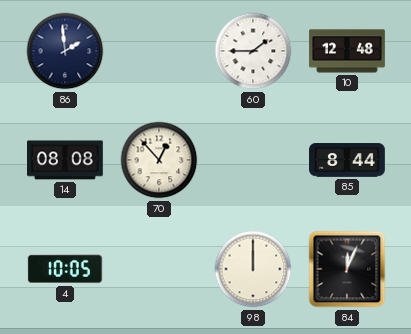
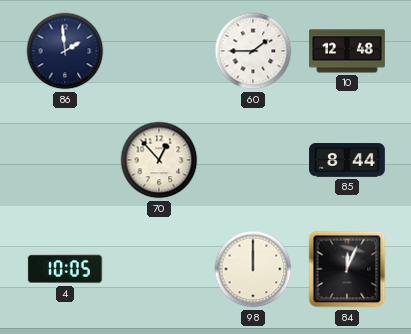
14: 08:08 -> none (66, 160)
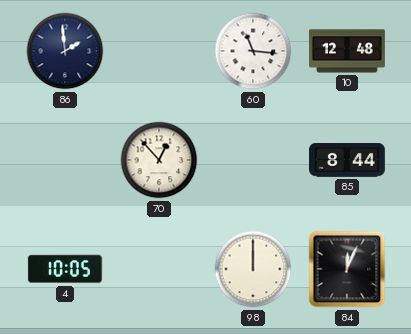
60: 1:45 -> 11:16 (253, 51)
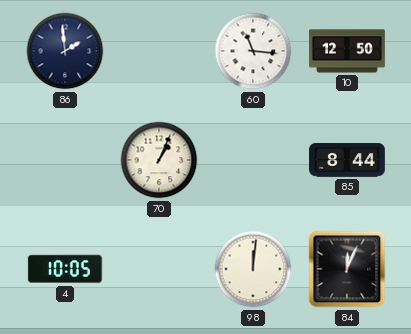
10: 12:48 -> 12:50 (347, 51)
70: 12:53 -> 1:04 (159, 160)
98: 12:00 -> 12:01 (253, 269)
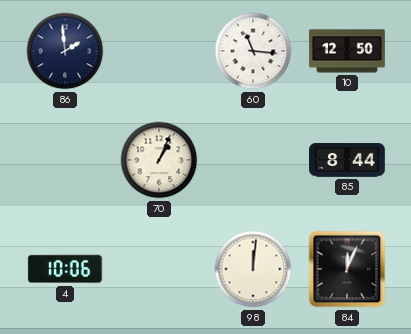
4: 10:05 -> 10:06 (65, 269)
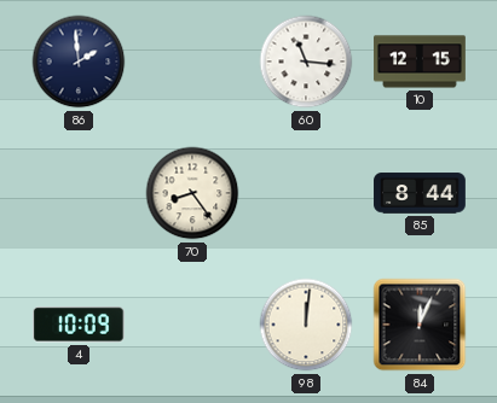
10: 12:50 -> 12:15 (420, 62)
70: 1:04 -> 8:24 (192, 193)
4: 10:06 -> 10:09 (79, 325)
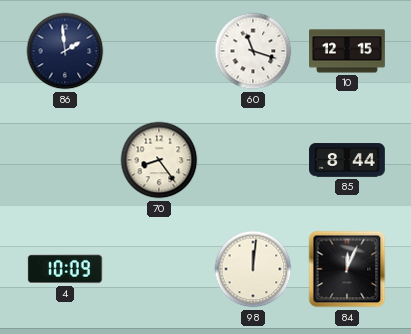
60: 11:16 -> 11:18 (253, 51)
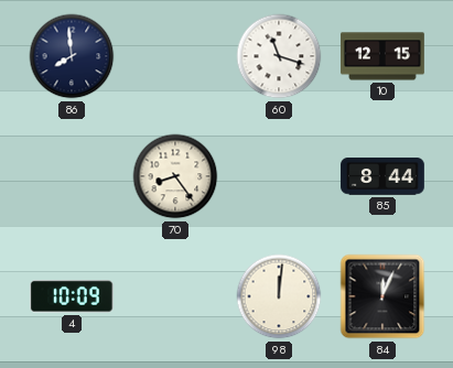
86: 1:59 -> 7:59 (72, 56)
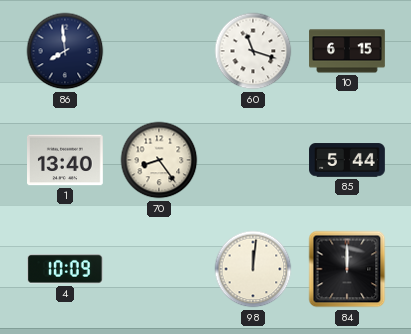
10: 12:15 -> 6:15 (347, 51)
1: none -> 13:40 (66, 160)
85: 8:44 -> 5:44 (347, 160)
84: 12:04 -> 12:00 (347, 269)
